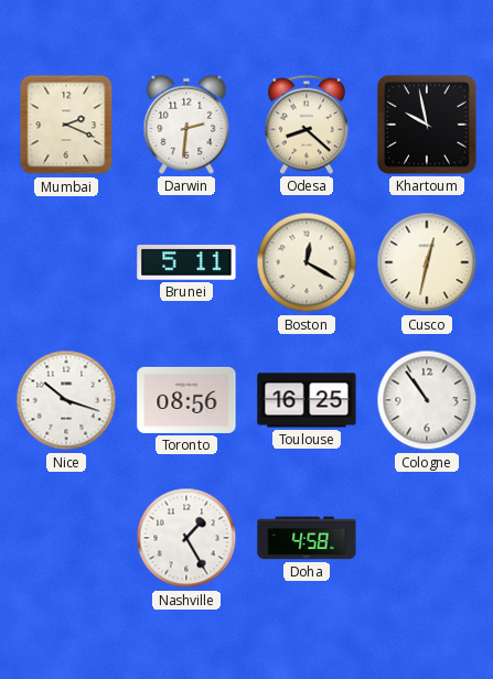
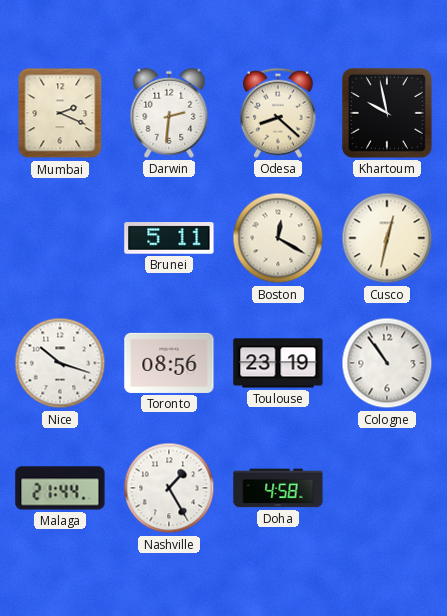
Toulouse: 16:25 -> 23:19 (278, 363)
Malaga: none -> 21:44 (60, 488)
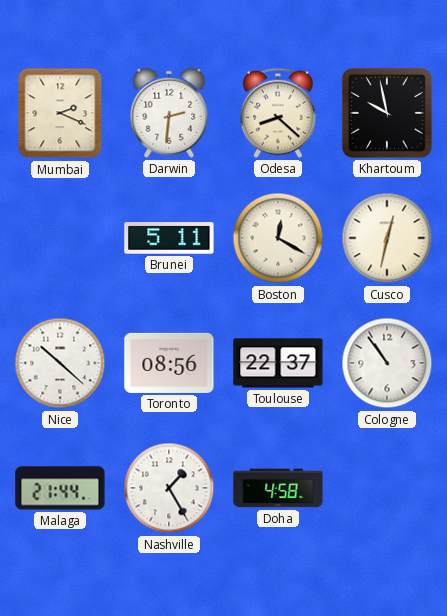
Nice: 10:18 -> 10:22 (60, 363)
Toulouse: 23:19 -> 22:37 (278, 363)
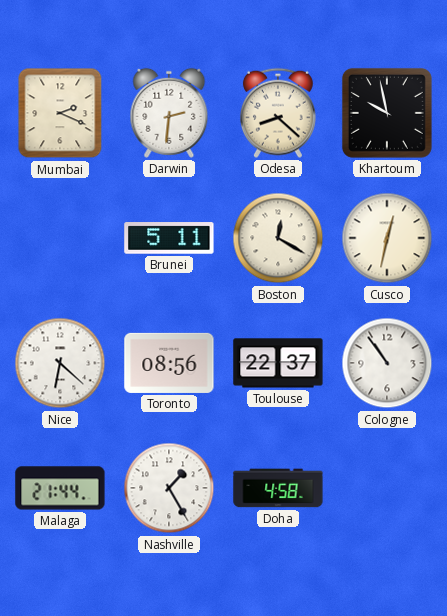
Nice: 10:22 -> 6:22 (60, 363)
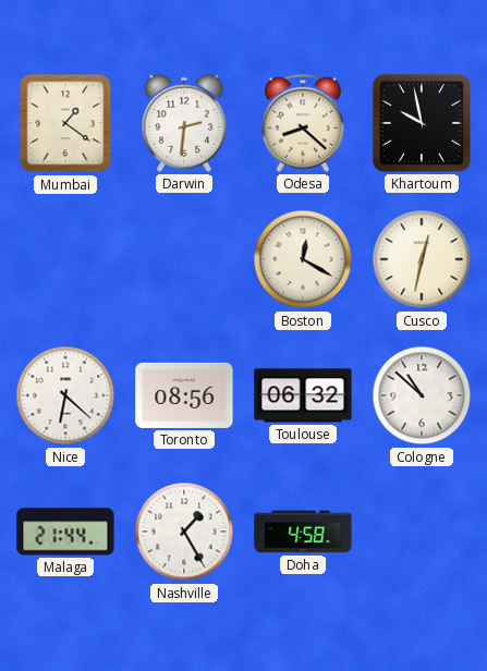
Mumbai: 2:19 -> 1:21 (65, 123)
Brunei: 5:11 -> none (169, 238)
Toulouse: 22:37 -> 06:32 (303, 395)
Cologne: 10:54 -> 10:52 (422, 395)
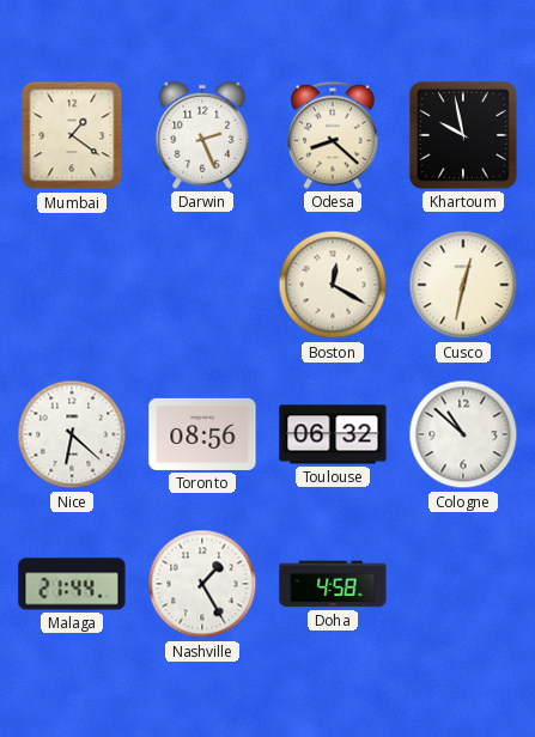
Darwin: 2:31 -> 2:26 (202, 135)
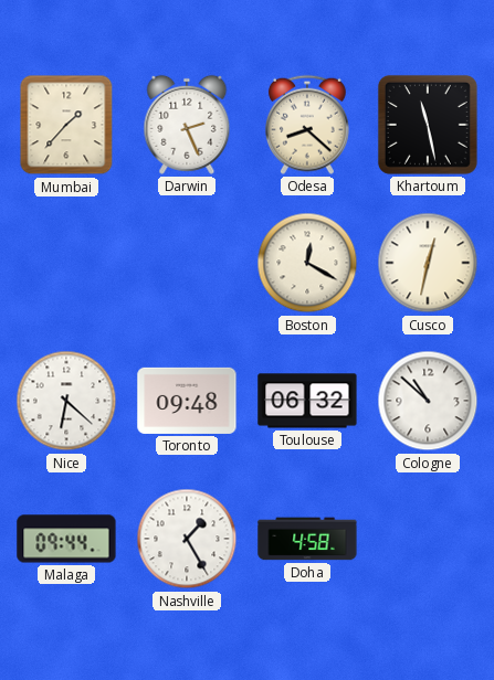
Mumbai: 1:21 -> 1:37 (66, 125)
Khartoum: 9:58 -> 11:28 (428, 125)
Toronto: 08:56 -> 09:48 (187, 401)
Malaga: 21:44 -> 09:44 (66, 539)
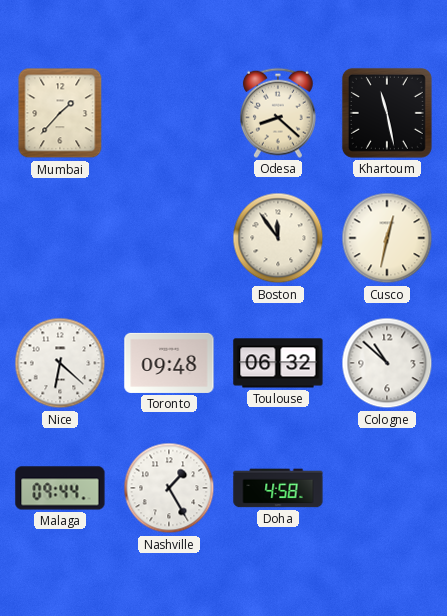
Darwin: 2:26 -> none (187, 125)
Boston: 12:20 -> 11:54 (278, 238)
